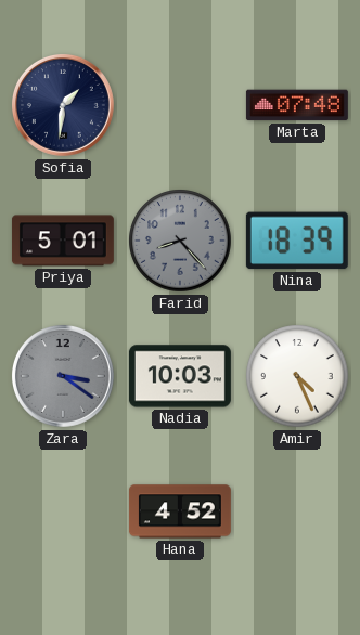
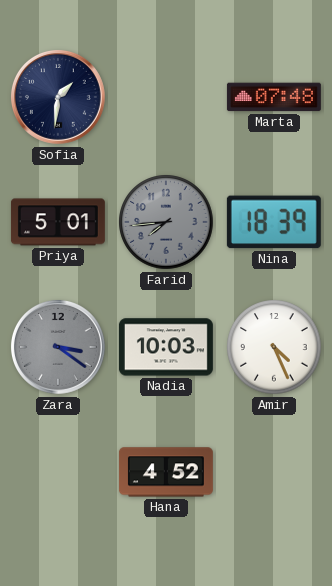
Farid: 8:23 -> 7:44 (166, 222)
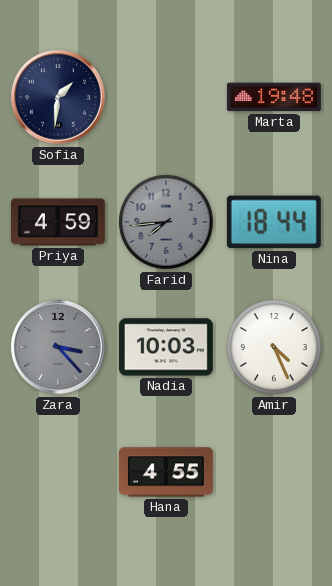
Marta: 07:48 -> 19:48 (274, 97)
Priya: 5:01 -> 4:59 (58, 222)
Nina: 18:39 -> 18:44 (274, 222)
Zara: 3:21 -> 3:23 (58, 347)
Hana: 4:52 -> 4:55 (166, 472)
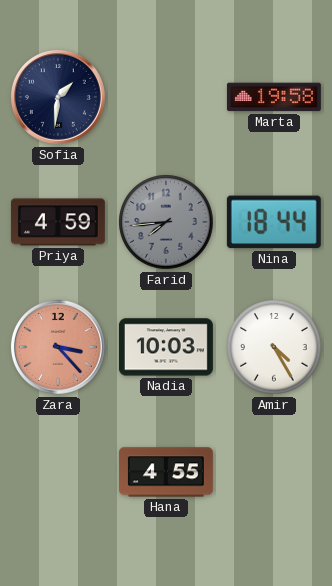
Marta: 19:48 -> 19:58 (274, 97)
Zara dial: grey -> salmon (58, 347)
Amir: 4:26 -> 4:25 (274, 347)
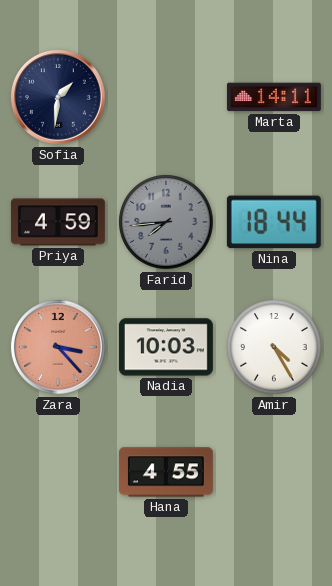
Marta: 19:58 -> 14:11 (274, 97)
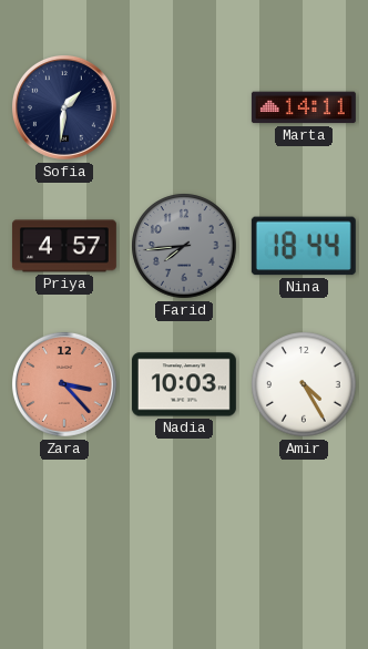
Priya: 4:59 -> 4:57 (64, 246)
Hana: 4:55 -> none (166, 472)
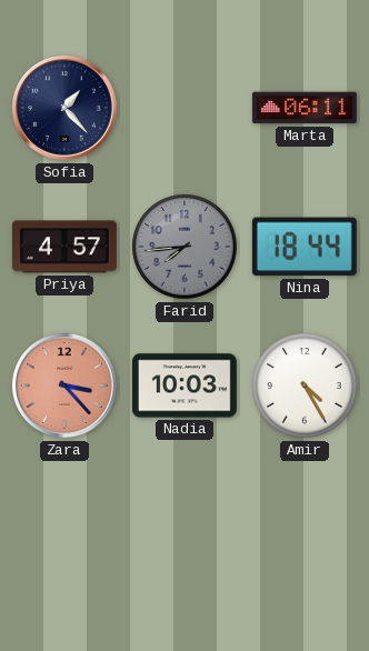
Sofia: 1:31 -> 1:23 (64, 108)
Marta: 14:11 -> 06:11 (305, 108)
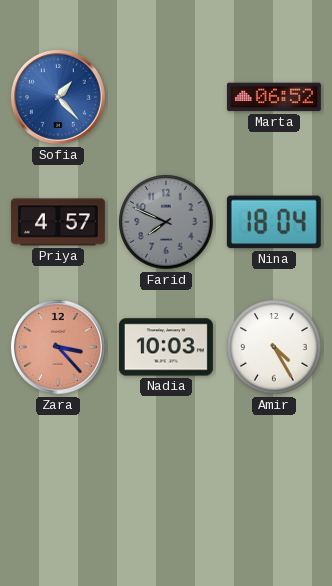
Sofia dial: navy -> blue (58, 97)
Marta: 06:11 -> 06:52 (274, 97)
Farid: 7:44 -> 7:49 (166, 222)
Nina: 18:44 -> 18:04 (274, 222)
